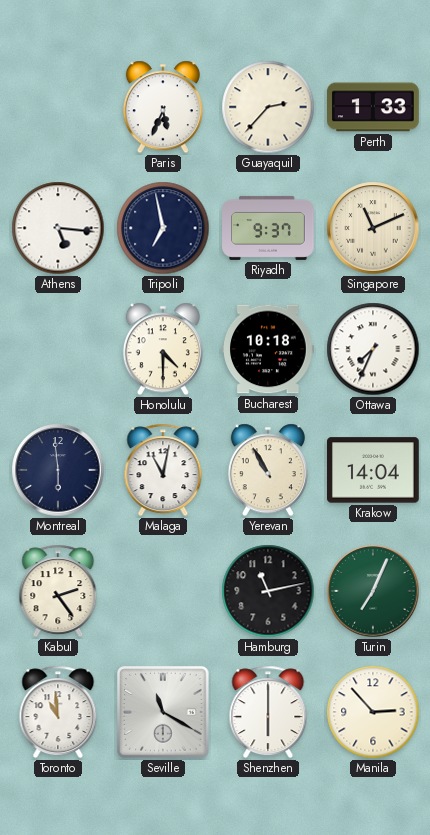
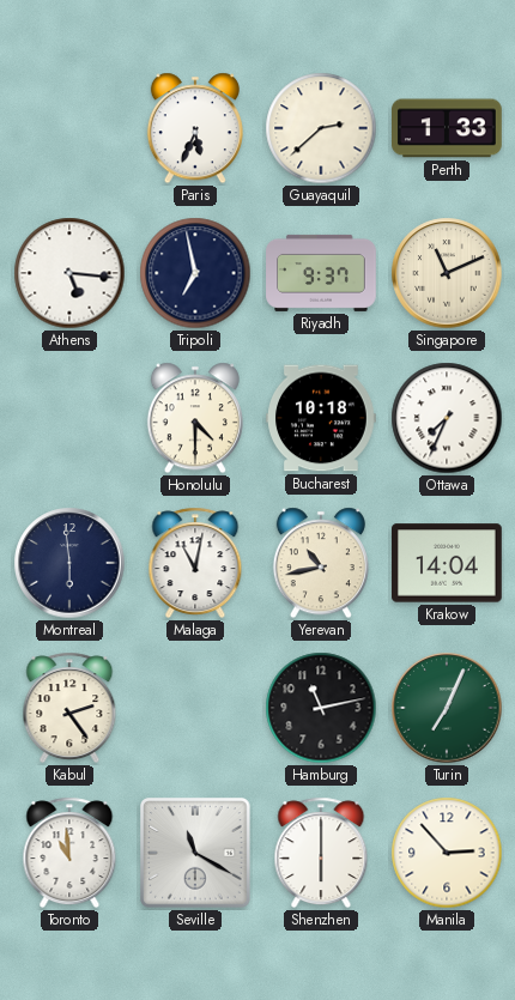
Guayaquil: 2:37 -> 2:38 (321, 128)
Yerevan: 10:55 -> 10:43 (321, 563)
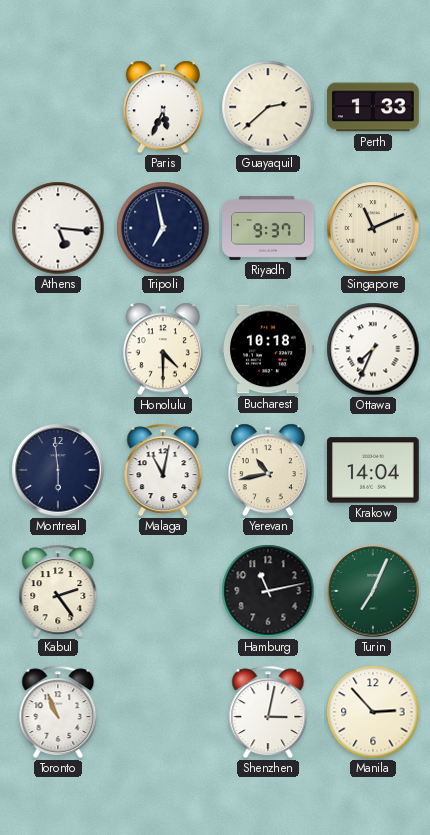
Toronto: 10:59 -> 10:56 (58, 712)
Seville: 11:20 -> none (195, 853)
Shenzhen: 6:00 -> 3:02 (268, 712)
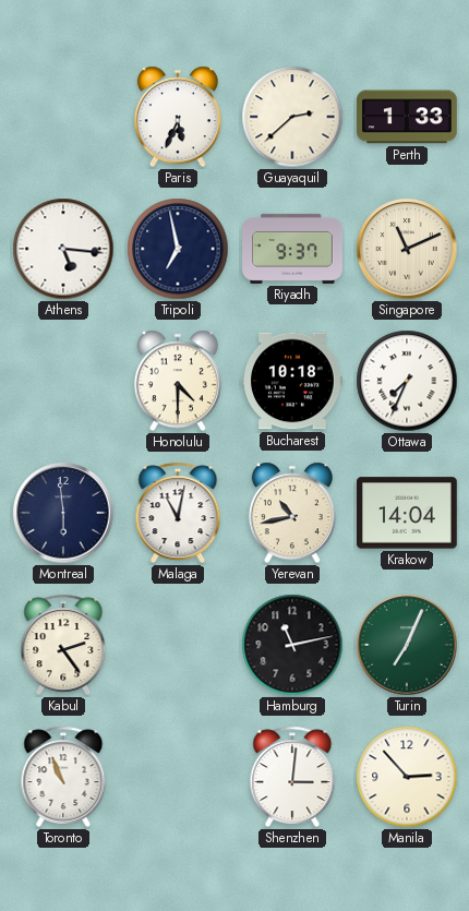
Shenzhen: 3:02 -> 3:01 (292, 777)
